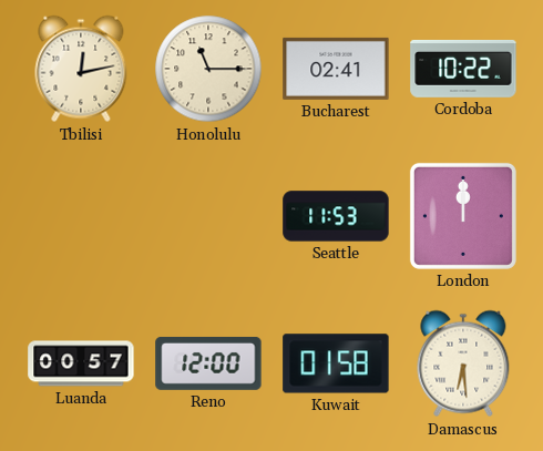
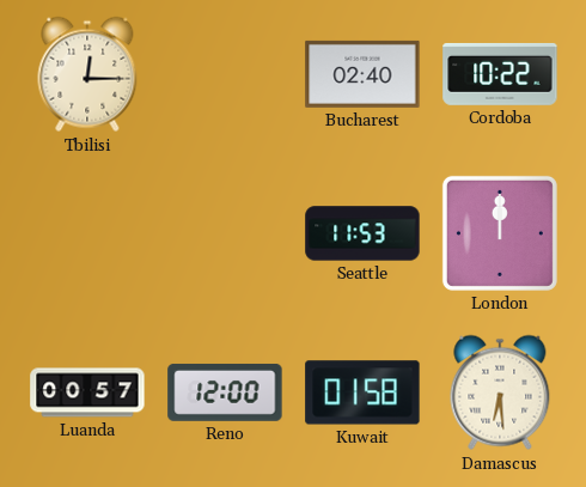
Tbilisi: 12:13 -> 12:15 (87, 74)
Honolulu: 11:15 -> none (208, 69)
Bucharest: 02:41 -> 02:40 (362, 74)
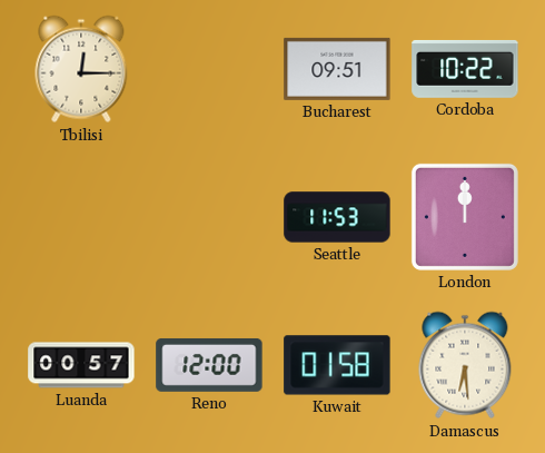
Bucharest: 02:40 -> 09:51 (337, 69)
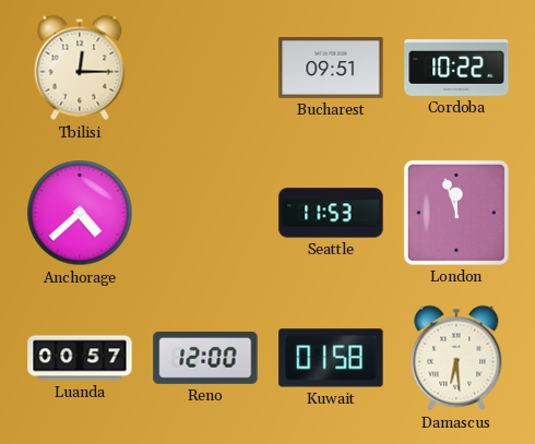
Anchorage: none -> 4:38 (80, 213)
London: 12:00 -> 11:57 (456, 213)
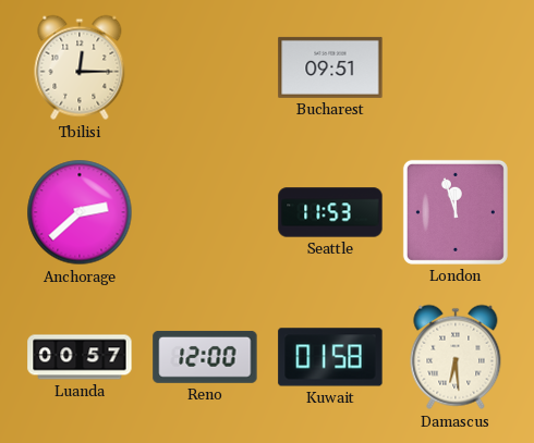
Cordoba: 10:22 -> none (456, 68)
Anchorage: 4:38 -> 2:38 (80, 212)
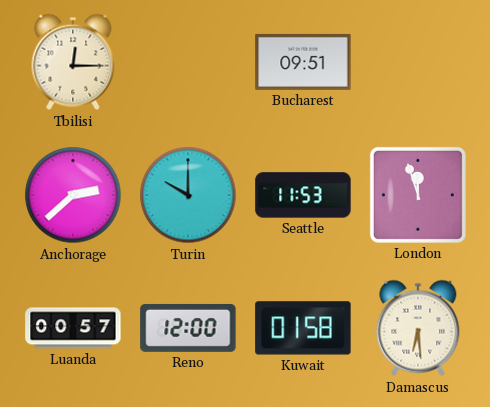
Turin: none -> 10:00 (188, 195)
